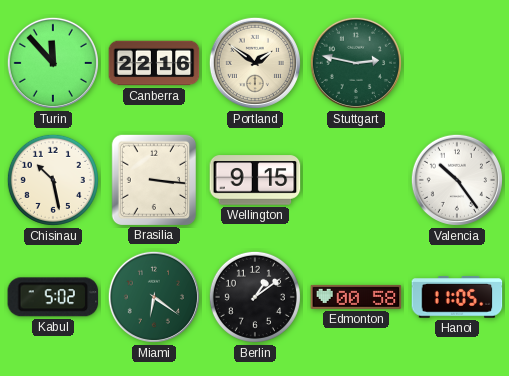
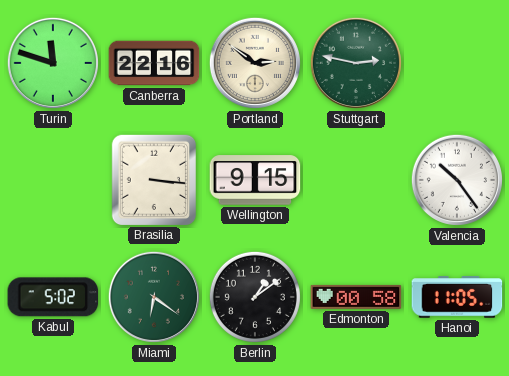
Turin: 11:53 -> 11:48 (53, 63)
Portland: 1:51 -> 2:51 (255, 63)
Chisinau: 10:28 -> none (53, 180)
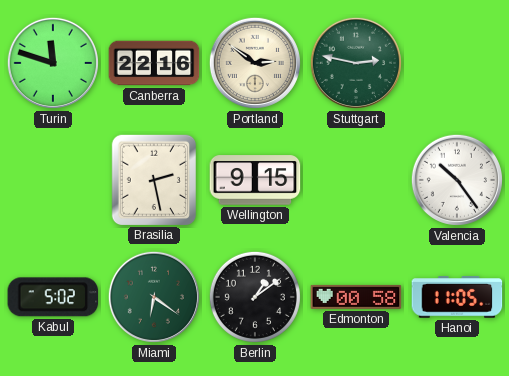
Brasilia: 3:16 -> 2:28 (153, 179)
